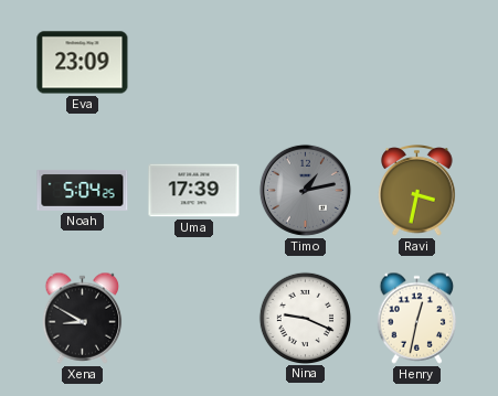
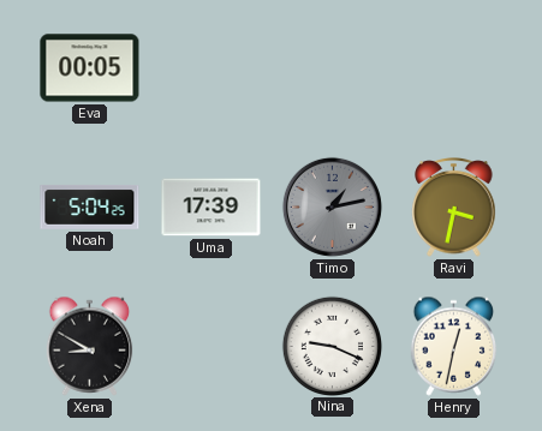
Eva: 23:09 -> 00:05 (90, 68)
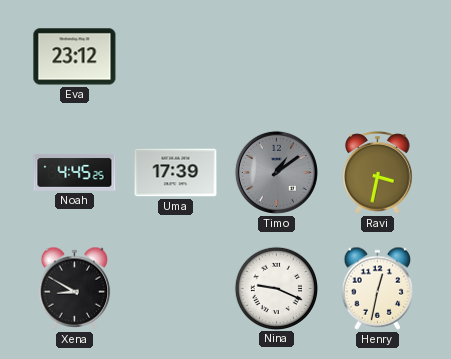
Eva: 00:05 -> 23:12 (75, 57)
Noah: 5:04 -> 4:45 (75, 172)
Timo: 1:13 -> 1:09 (276, 172)
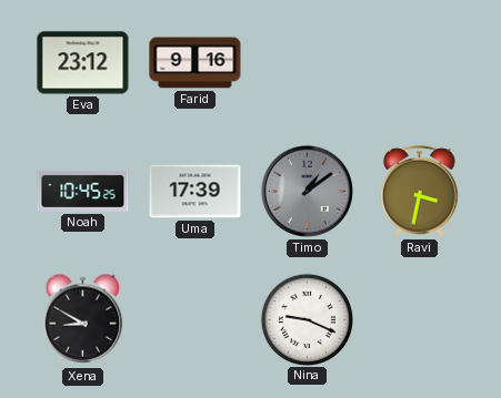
Farid: none -> 9:16 (196, 63)
Noah: 4:45 -> 10:45 (83, 191)
Henry: 12:32 -> none (378, 288)
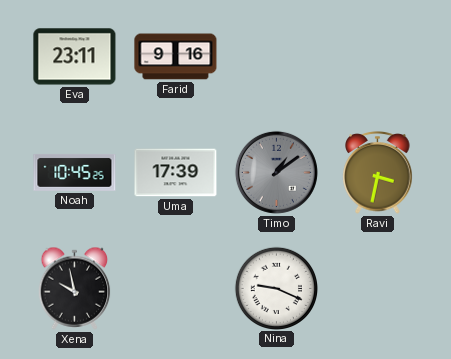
Eva: 23:12 -> 23:11 (75, 57)
Xena: 8:50 -> 9:58 (75, 288)
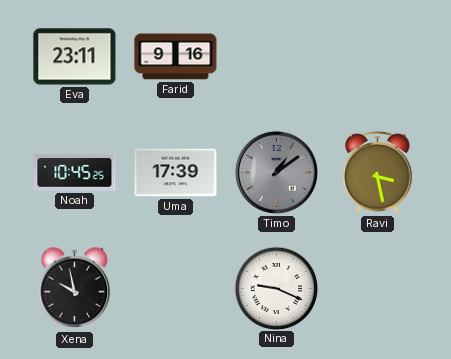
Ravi: 3:32 -> 3:28 (378, 173)
